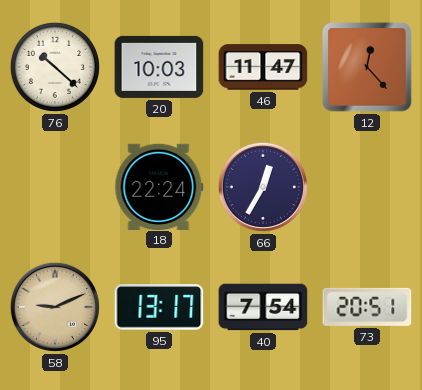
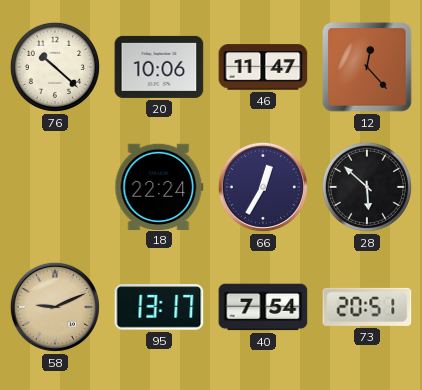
20: 10:03 -> 10:06 (159, 67)
28: none -> 5:52 (367, 187)
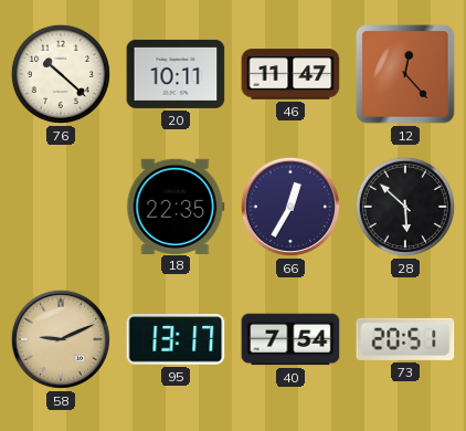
20: 10:06 -> 10:11 (176, 74)
18: 22:24 -> 22:35 (176, 206)
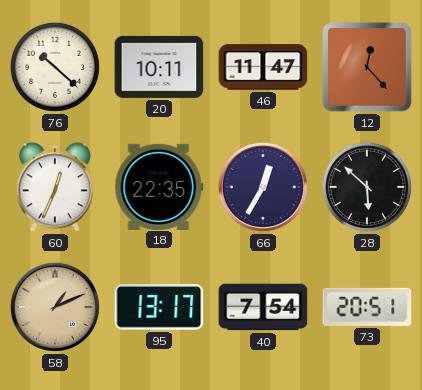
60: none -> 12:34 (55, 187)
58: 9:11 -> 1:11 (55, 307)
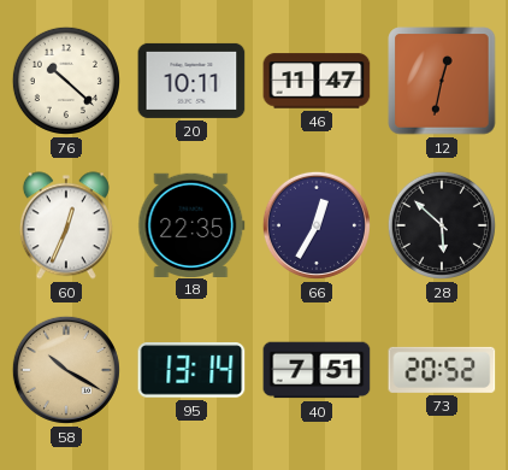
12: 12:23 -> 12:32 (442, 81)
58: 1:11 -> 10:20 (66, 370)
95: 13:17 -> 13:14 (191, 370)
40: 7:54 -> 7:51 (317, 370)
73: 20:51 -> 20:52 (442, 370)
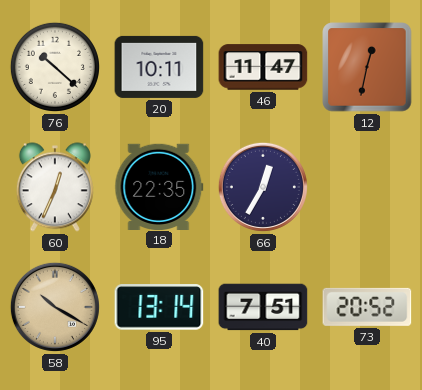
28: 5:52 -> none (442, 225)
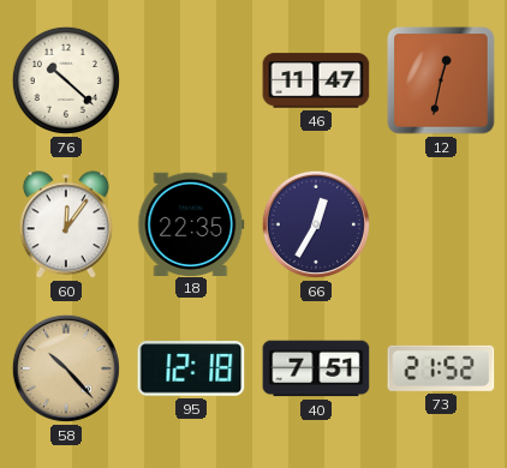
20: 10:11 -> none (159, 67)
60: 12:34 -> 12:06 (66, 224)
58: 10:20 -> 10:23 (66, 368)
95: 13:14 -> 12:18 (191, 368)
73: 20:52 -> 21:52 (441, 368)
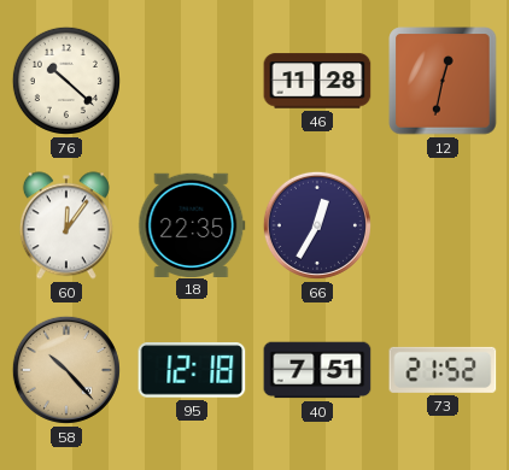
46: 11:47 -> 11:28 (317, 81)
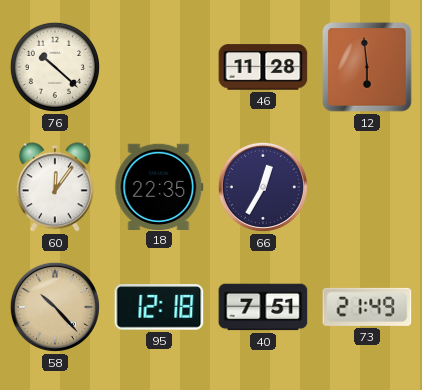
12: 12:32 -> 5:59 (367, 67)
73: 21:52 -> 21:49 (367, 307)
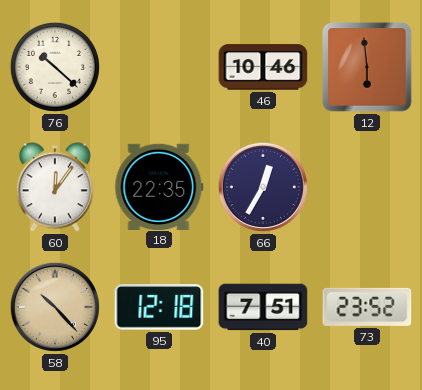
46: 11:28 -> 10:46 (263, 67)
73: 21:49 -> 23:52 (367, 307)
